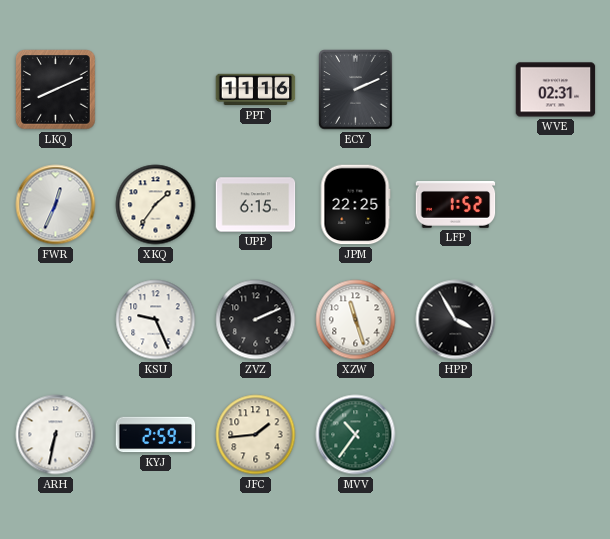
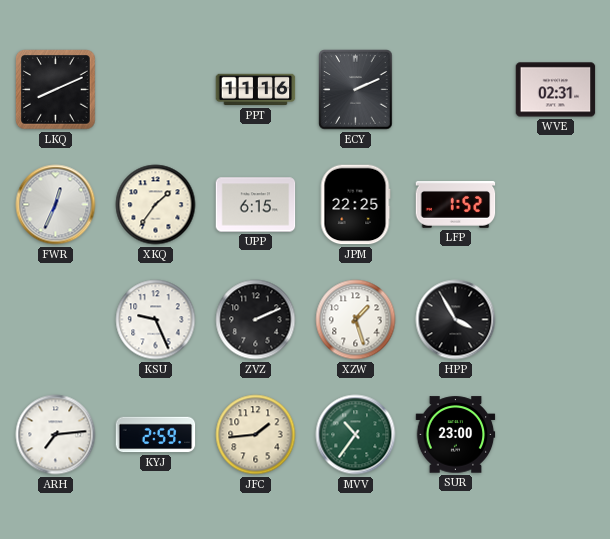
XZW: 11:27 -> 1:27 (356, 320)
ARH: 6:32 -> 7:14 (56, 435)
SUR: none -> 23:00 (456, 435)
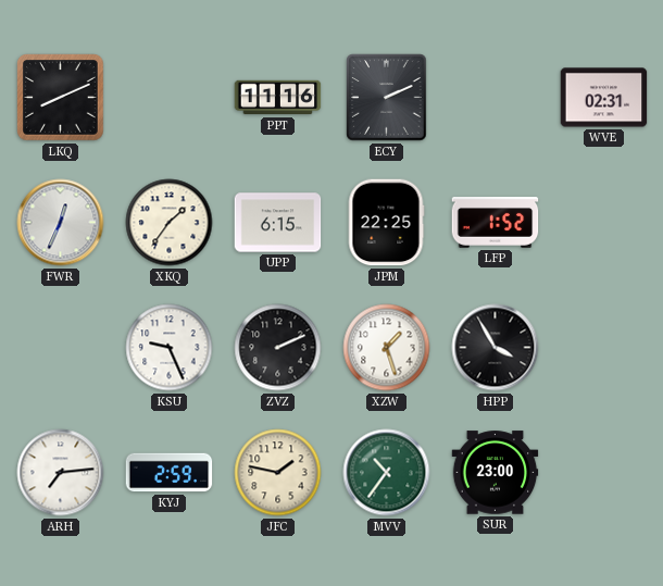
JFC: 1:44 -> 1:47 (278, 473)
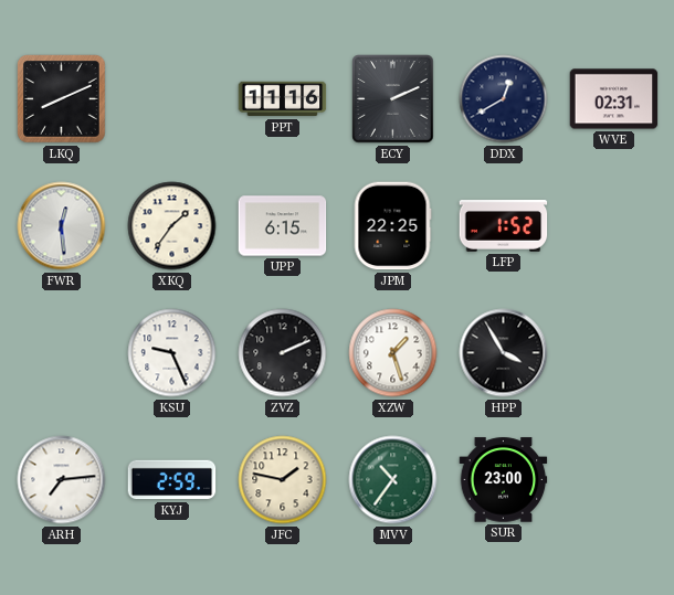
DDX: none -> 12:40 (504, 99)
FWR: 12:34 -> 12:29 (62, 226)
